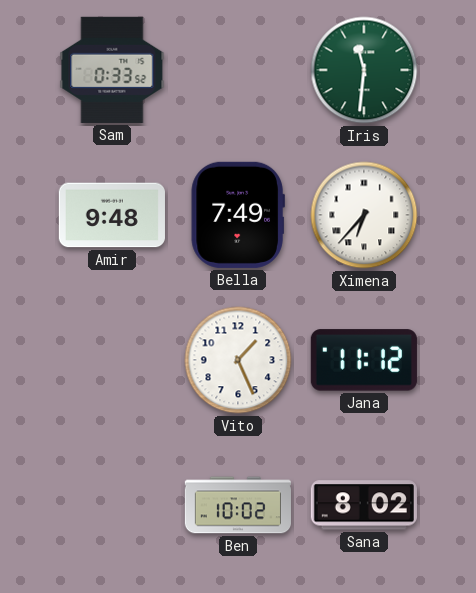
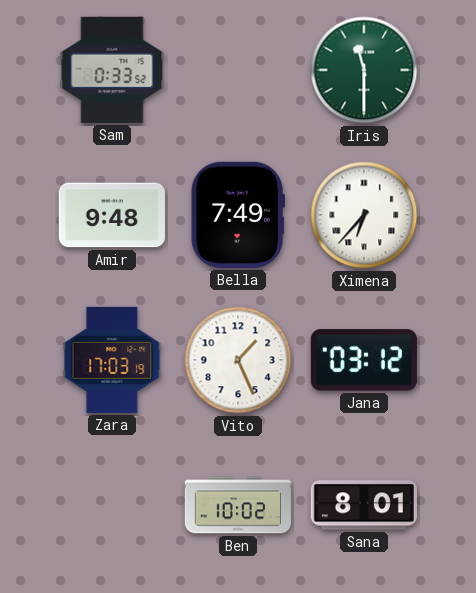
Iris: 11:31 -> 11:30 (364, 70)
Zara: none -> 17:03 (112, 360)
Jana: 11:12 -> 03:12 (364, 360)
Sana: 8:02 -> 8:01 (364, 505)
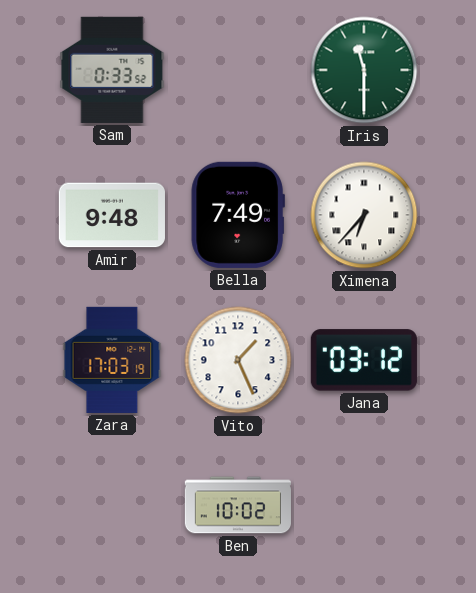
Sana: 8:01 -> none (364, 505)
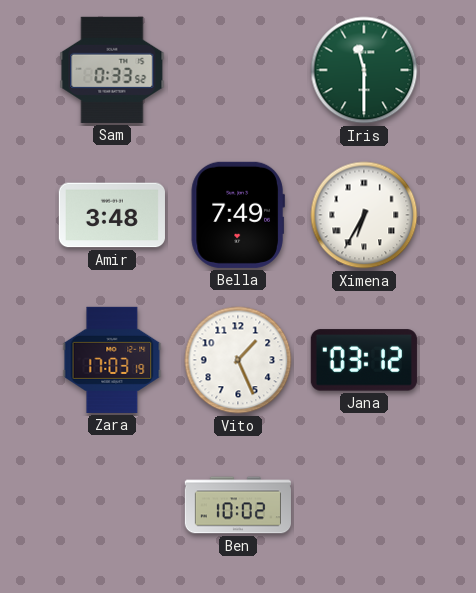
Amir: 9:48 -> 3:48 (112, 215)
Ximena: 6:37 -> 6:35 (364, 215)
